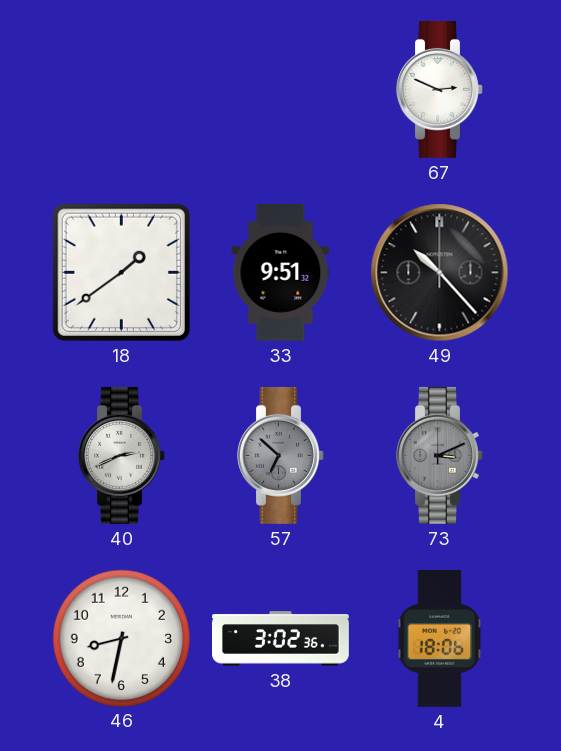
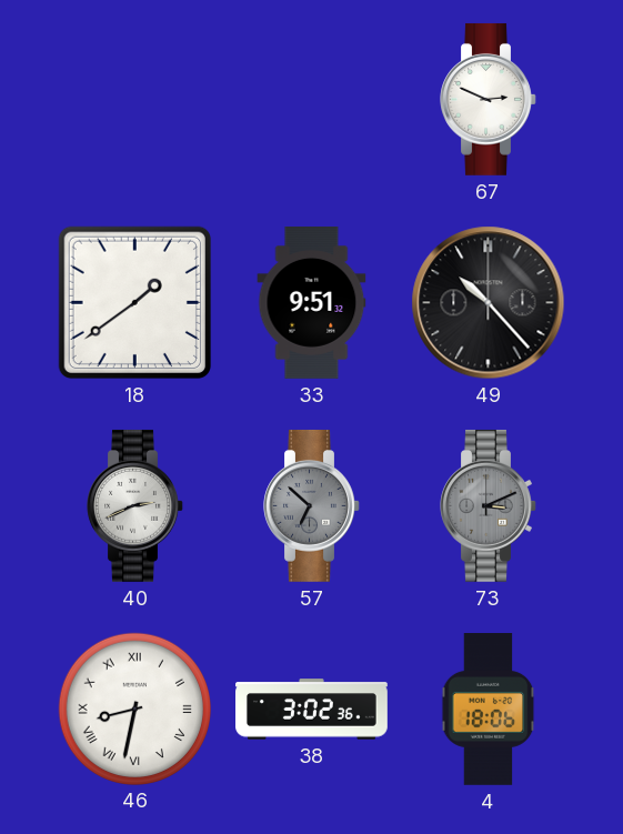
46 numerals: Arabic -> Roman (134, 709)
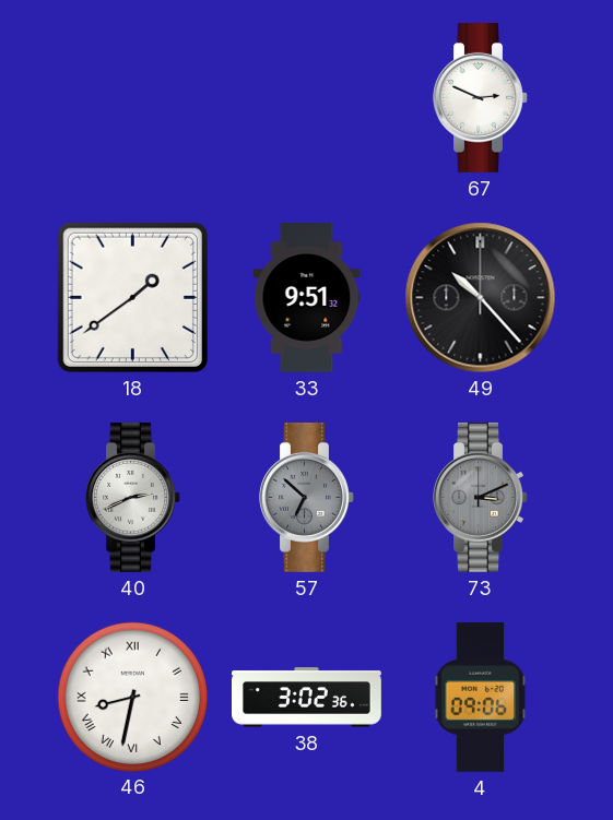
4: 18:06 -> 09:06 (481, 698)
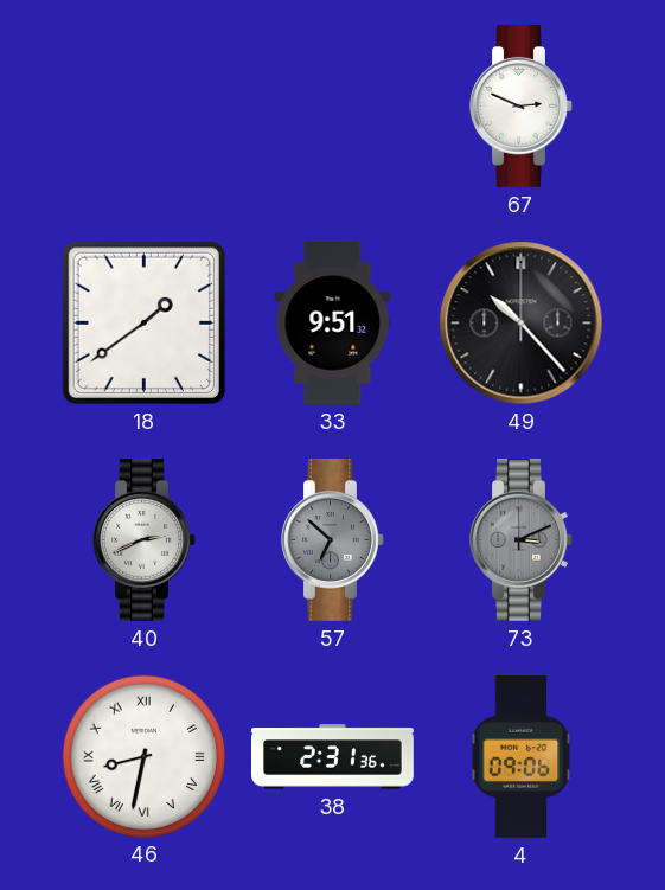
38: 3:02 -> 2:31 (333, 757)
